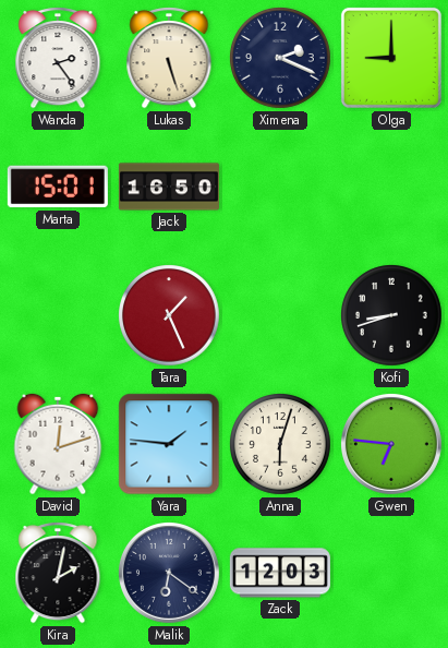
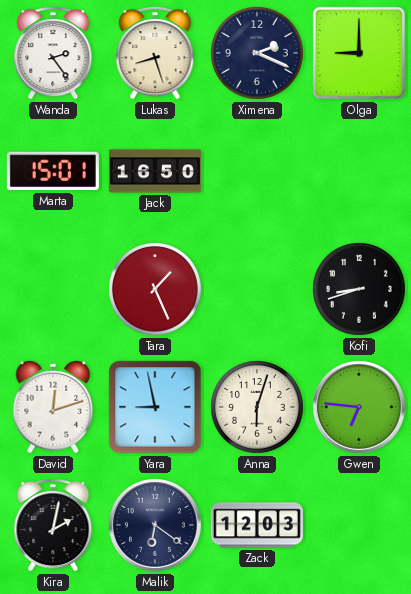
Lukas: 5:27 -> 8:27 (155, 54)
Yara: 1:46 -> 8:58 (155, 407)
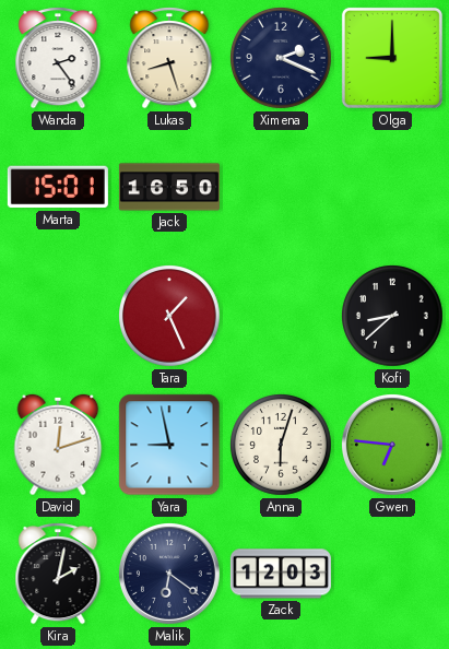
Kofi: 8:42 -> 8:38 (393, 317)
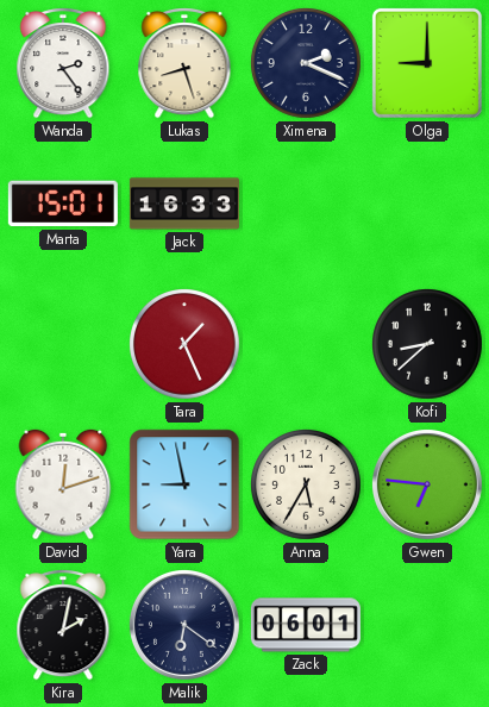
Jack: 16:50 -> 16:33 (184, 204)
Anna: 6:03 -> 5:35 (307, 486)
Zack: 12:03 -> 06:01 (306, 625)
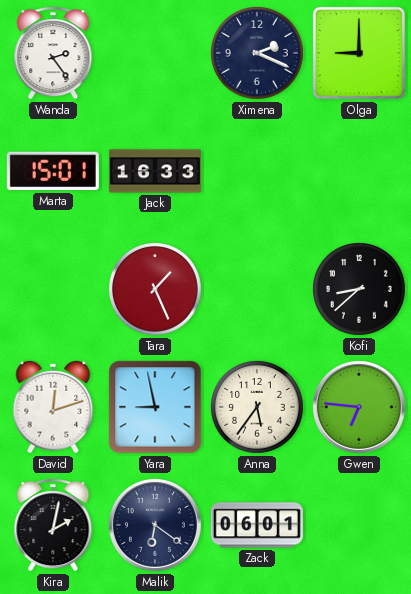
Lukas: 8:27 -> none (184, 64)
Anna: 5:35 -> 5:36 (258, 408)
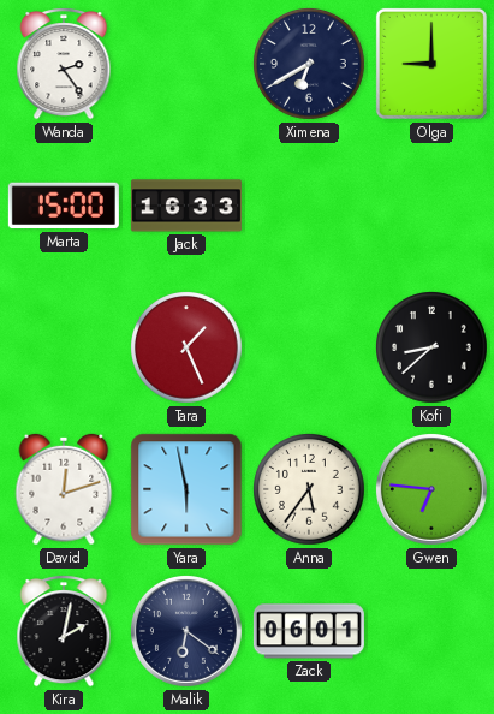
Ximena: 2:19 -> 6:40 (310, 65)
Marta: 15:01 -> 15:00 (64, 206)
Yara: 8:58 -> 5:58 (186, 489)
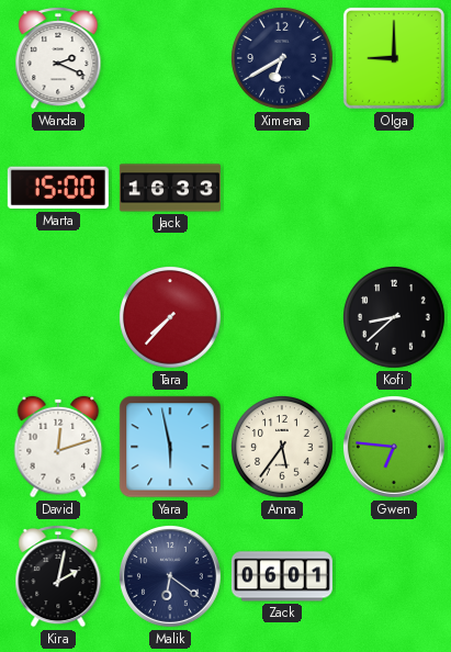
Wanda: 2:24 -> 2:19 (58, 59)
Tara: 1:26 -> 7:37 (171, 318)
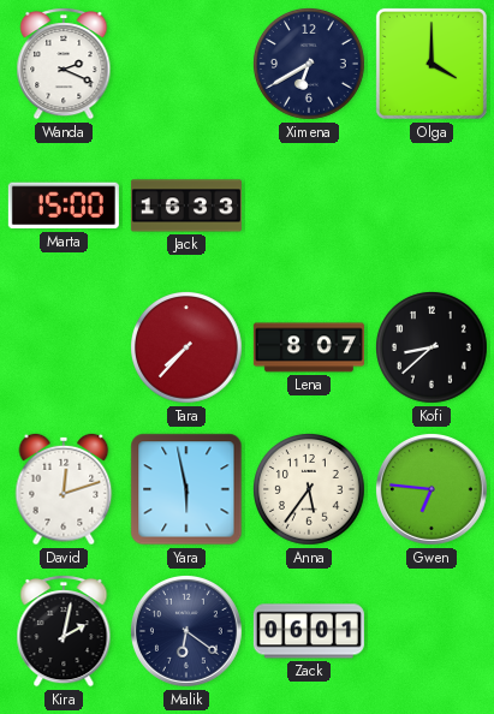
Olga: 9:00 -> 4:00 (431, 64)
Lena: none -> 8:07 (309, 347)
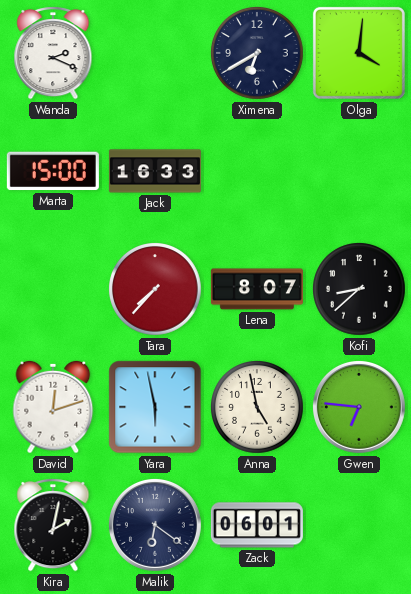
Olga: 4:00 -> 4:01 (359, 53)
Anna: 5:36 -> 4:58 (258, 408)
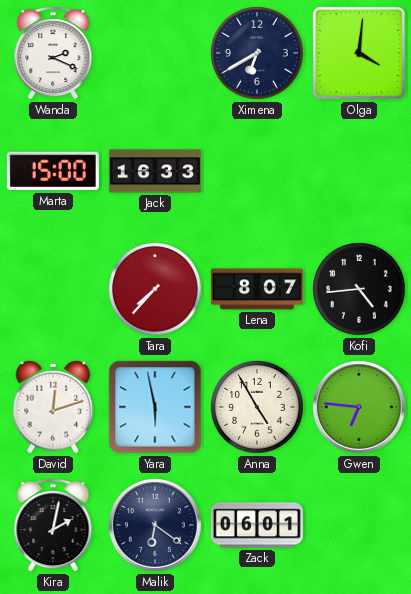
Kofi: 8:38 -> 4:44 (360, 290)
Anna: 4:58 -> 4:55 (258, 408)
